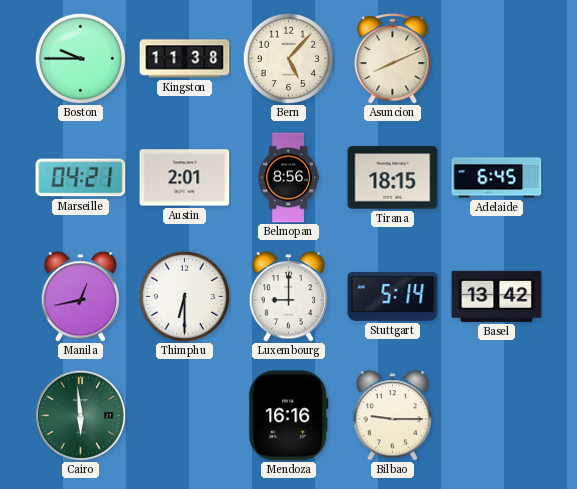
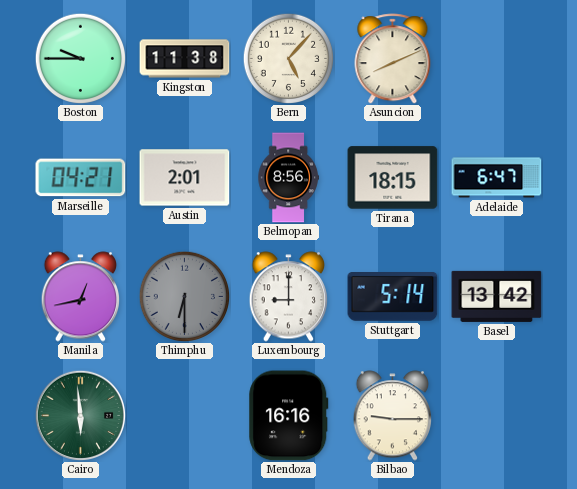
Adelaide: 6:45 -> 6:47 (497, 178)
Thimphu dial: white -> grey (184, 296)
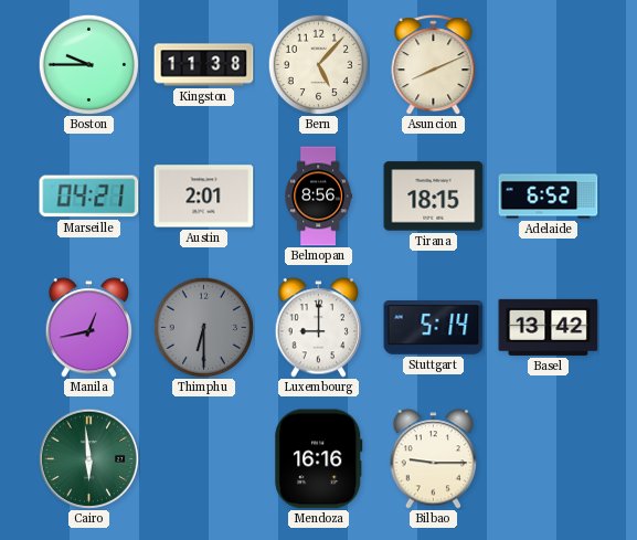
Adelaide: 6:47 -> 6:52 (549, 197)
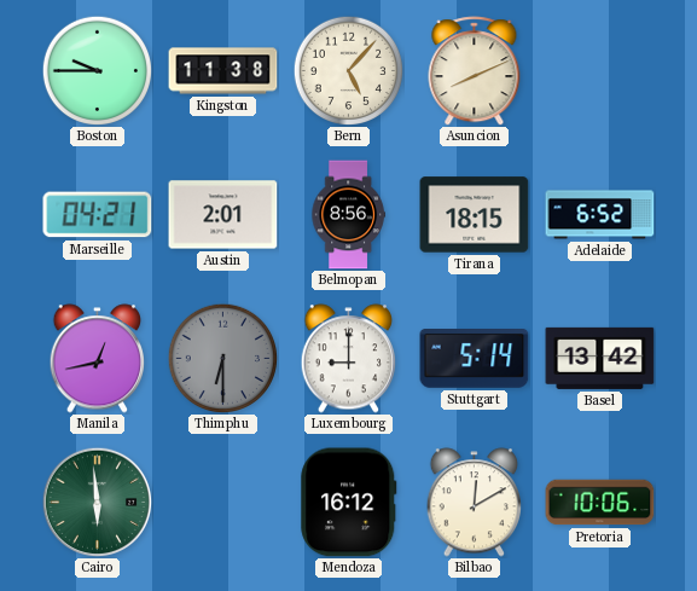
Mendoza: 16:16 -> 16:12 (349, 503)
Bilbao: 9:15 -> 12:10 (475, 503)
Pretoria: none -> 10:06 (600, 503)
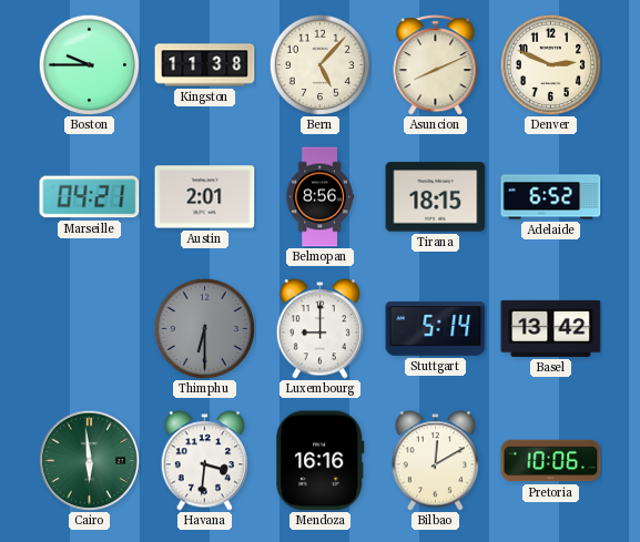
Denver: none -> 2:49 (550, 64)
Manila: 12:43 -> none (98, 359)
Havana: none -> 3:31 (205, 461)
Mendoza: 16:12 -> 16:16 (321, 461)
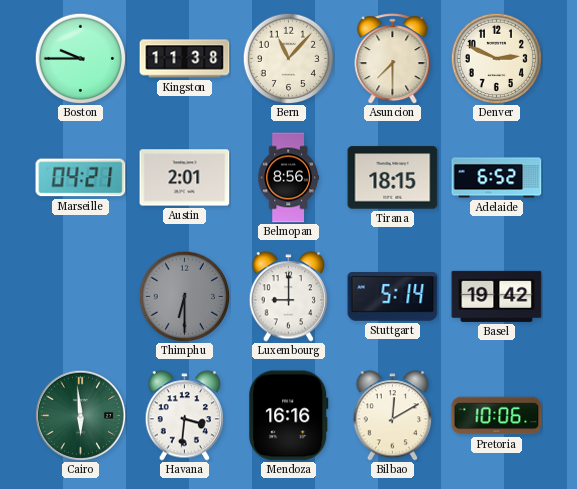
Bern: 5:07 -> 11:07 (288, 58)
Asuncion: 8:11 -> 7:30 (393, 59)
Basel: 13:42 -> 19:42 (497, 296)
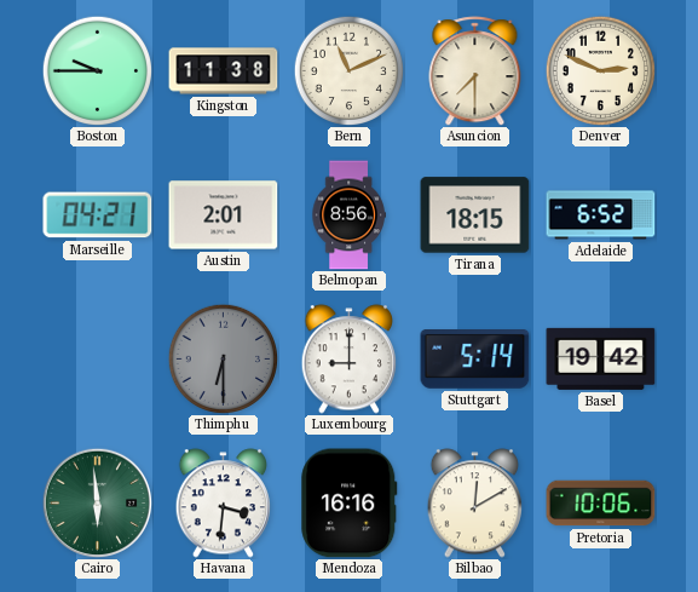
Bern: 11:07 -> 11:11 (348, 70)
